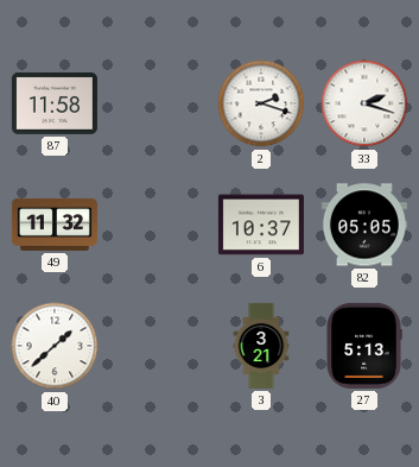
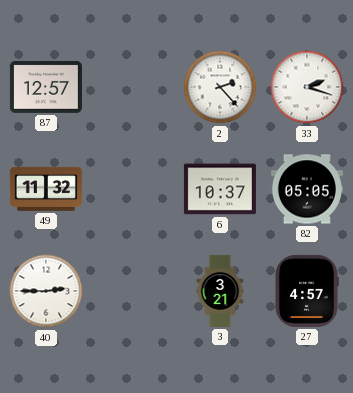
87: 11:58 -> 12:57 (46, 87)
2: 2:18 -> 2:23 (220, 87)
40: 1:38 -> 2:45 (46, 291)
27: 5:13 -> 4:57 (307, 291)
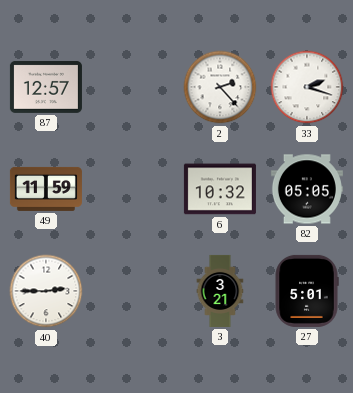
49: 11:32 -> 11:59 (46, 189)
6: 10:37 -> 10:32 (220, 189)
27: 4:57 -> 5:01 (307, 291)
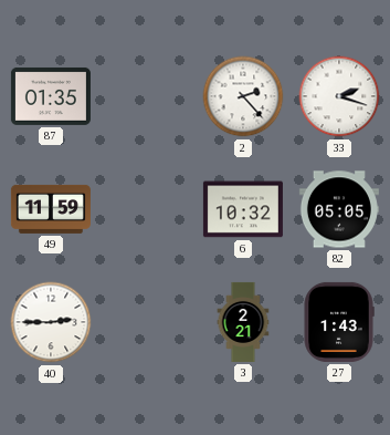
87: 12:57 -> 01:35 (51, 96)
3: 3:21 -> 2:21 (243, 322)
27: 5:01 -> 1:43 (339, 322)
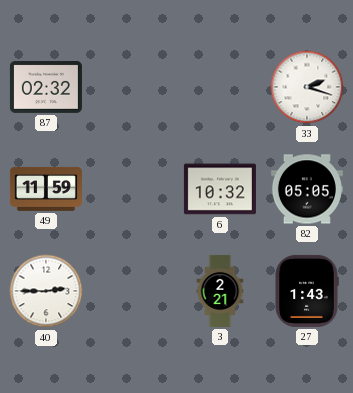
87: 01:35 -> 02:32 (46, 87)
2: 2:23 -> none (243, 96)
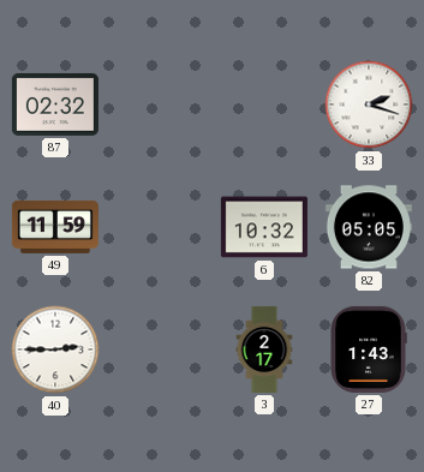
3: 2:21 -> 2:17 (264, 349)
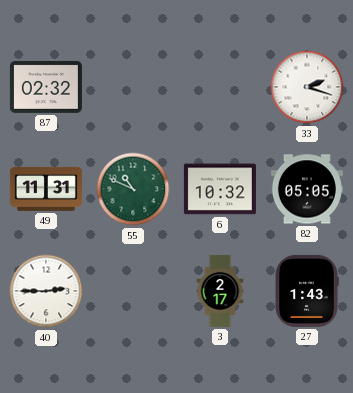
49: 11:59 -> 11:31 (46, 189)
55: none -> 10:49 (133, 189)
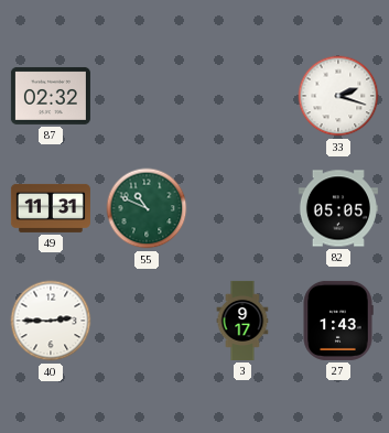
6: 10:32 -> none (220, 189)
3: 2:17 -> 9:17 (242, 321)
